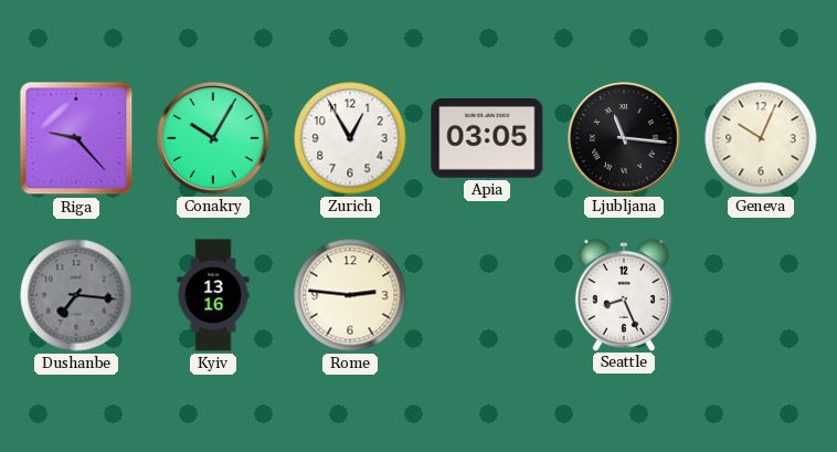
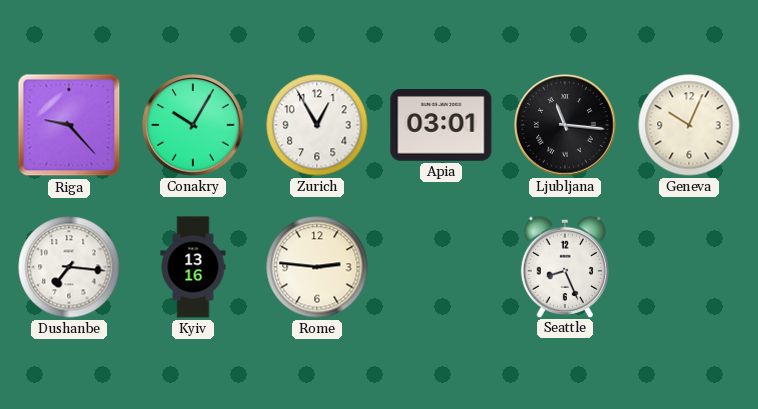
Apia: 03:05 -> 03:01 (441, 126)
Dushanbe dial: grey -> white (69, 267)
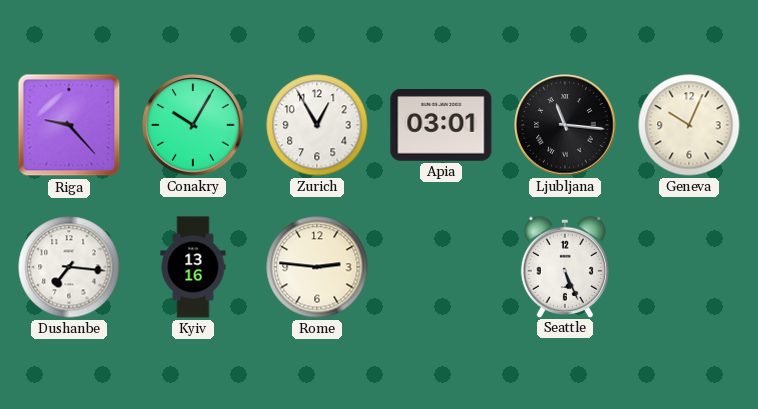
Seattle: 8:26 -> 5:26 (565, 266)
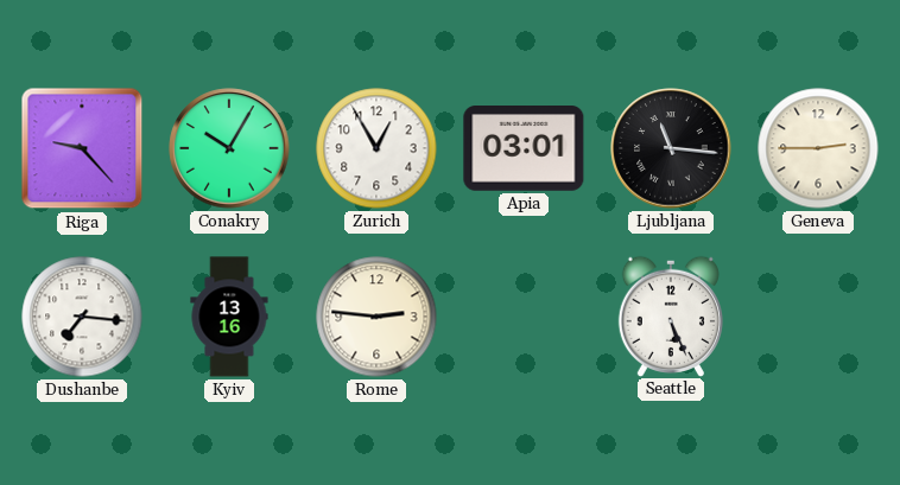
Geneva: 10:04 -> 2:45 (818, 148)
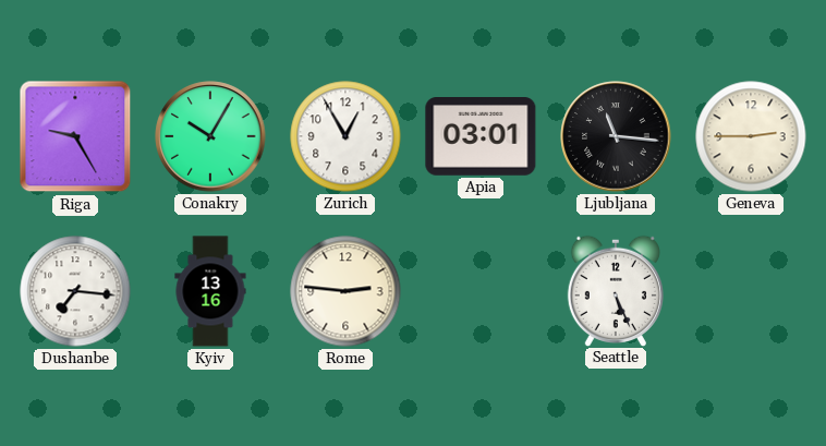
Riga: 9:23 -> 9:25 (75, 136)
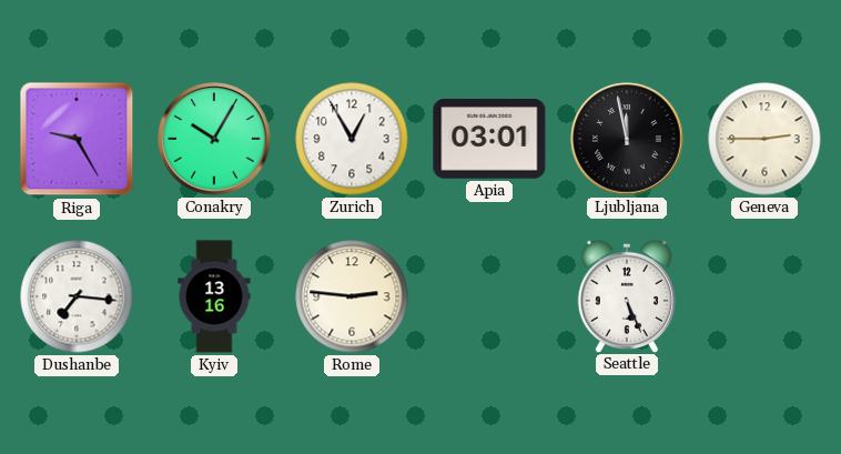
Ljubljana: 11:16 -> 11:58 (627, 139)
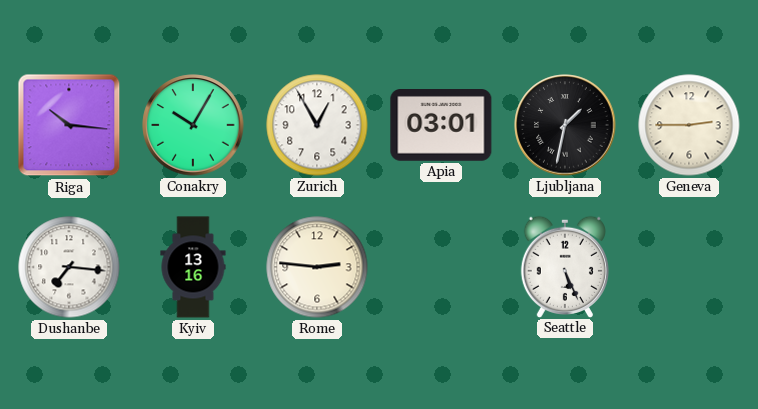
Riga: 9:25 -> 10:16 (69, 125)
Ljubljana: 11:58 -> 1:32 (565, 125)
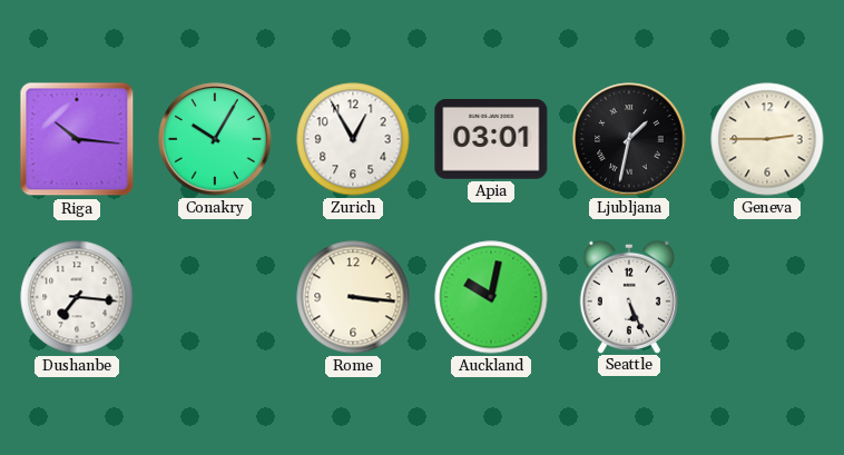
Kyiv: 13:16 -> none (193, 267)
Rome: 2:46 -> 3:16 (353, 297)
Auckland: none -> 10:02 (491, 297)
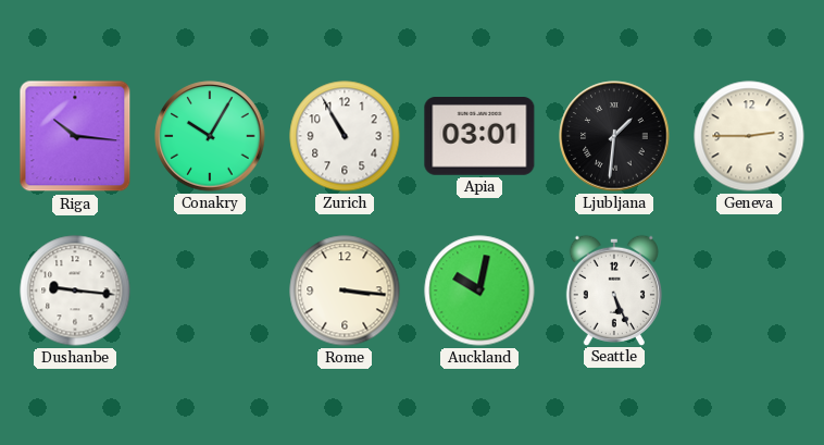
Zurich: 12:55 -> 10:55 (345, 136)
Ljubljana: 1:32 -> 1:31 (614, 136)
Dushanbe: 7:16 -> 9:16 (75, 291)
